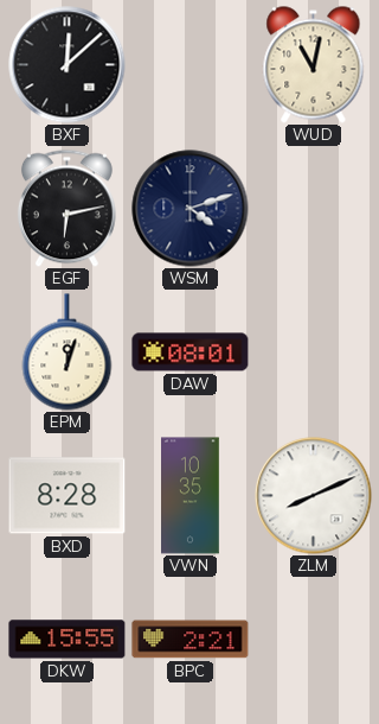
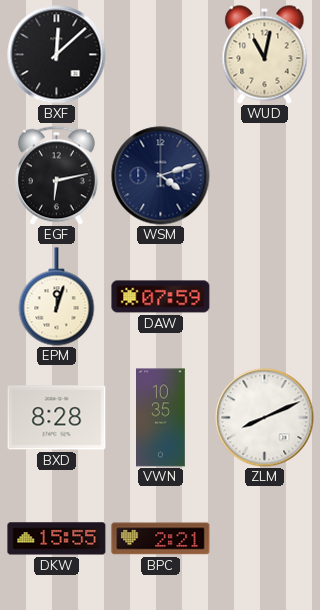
DAW: 08:01 -> 07:59 (161, 297)
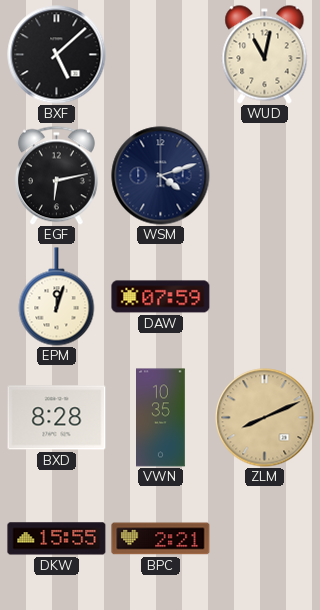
BXF: 12:08 -> 5:08 (57, 55)
ZLM dial: white -> champagne (265, 418)
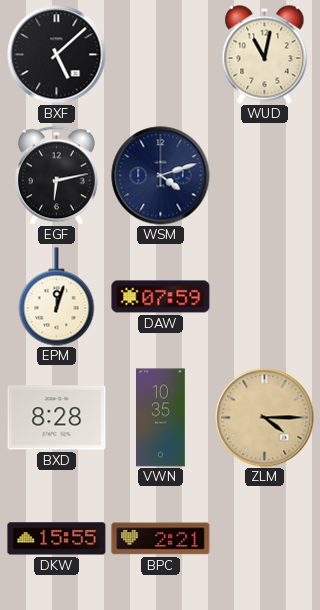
ZLM: 8:11 -> 4:15 (265, 418)
